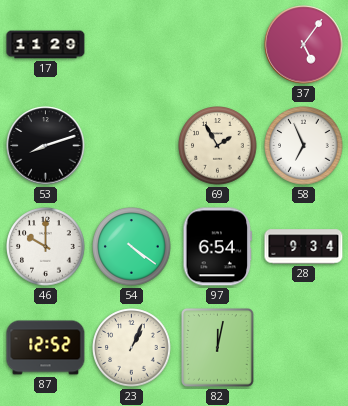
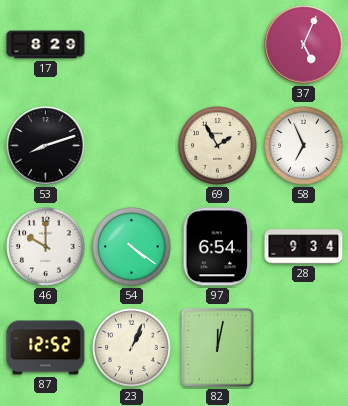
17: 11:29 -> 8:29 (46, 45)
37: 5:06 -> 5:04 (304, 45)
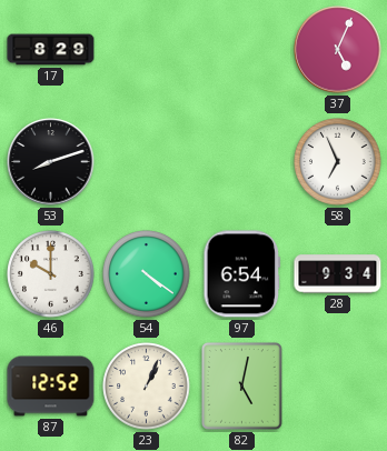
69: 1:55 -> none (218, 146)
82: 12:02 -> 5:02 (242, 387)
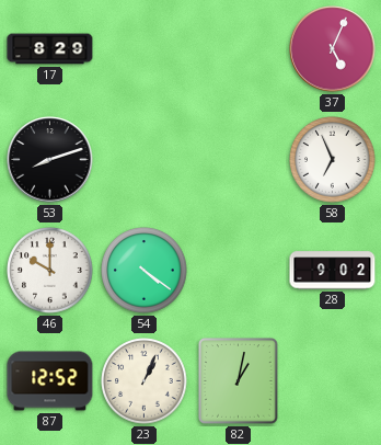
97: 6:54 -> none (242, 274)
28: 9:34 -> 9:02 (333, 271)
82: 5:02 -> 1:02 (239, 381)
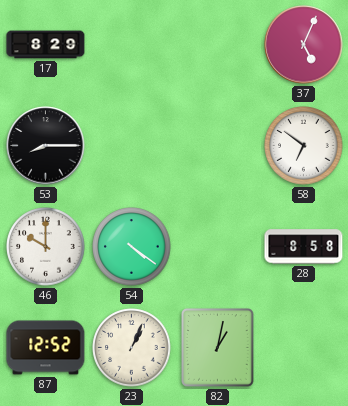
53: 8:12 -> 8:15 (46, 146)
58: 6:56 -> 6:51 (304, 146)
28: 9:02 -> 8:58 (304, 247)
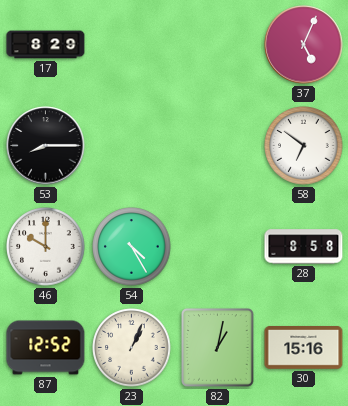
54: 4:21 -> 4:25 (132, 247)
30: none -> 15:16 (304, 348)
